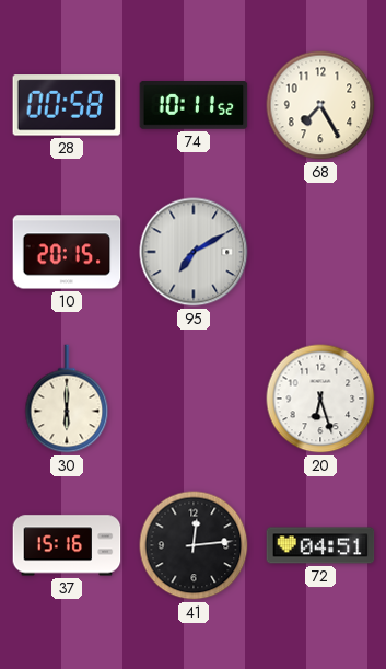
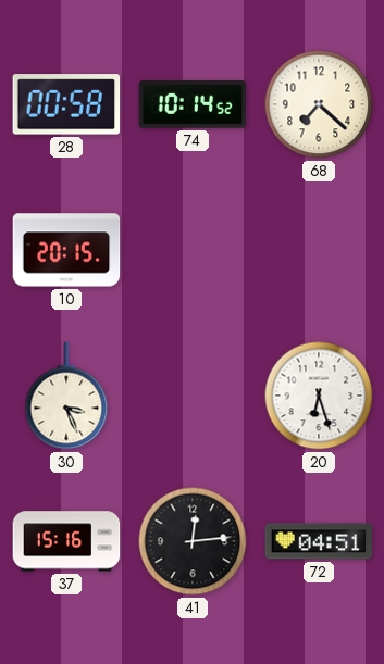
74: 10:11 -> 10:14 (193, 105)
68: 7:25 -> 7:22 (319, 104)
95: 7:10 -> none (194, 252)
30: 6:00 -> 3:26 (66, 396)
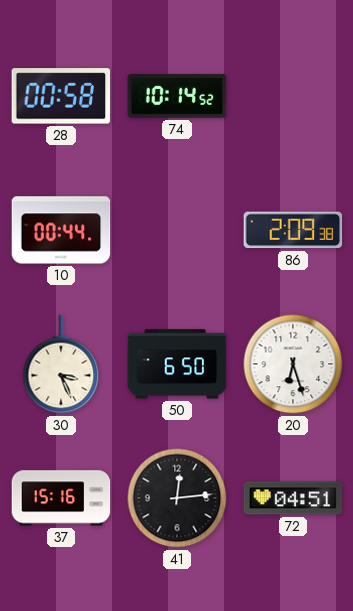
68: 7:22 -> none (319, 104)
10: 20:15 -> 00:44 (61, 230)
86: none -> 2:09 (293, 230)
50: none -> 6:50 (177, 364)
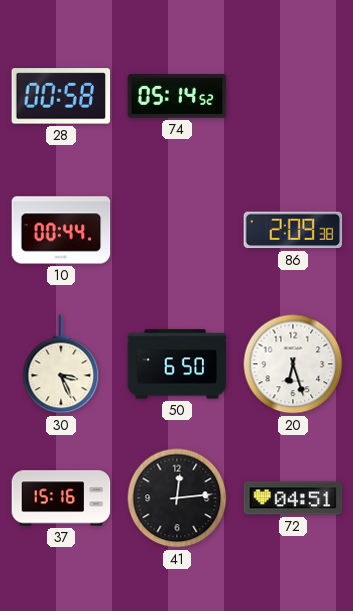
74: 10:14 -> 05:14 (177, 97)
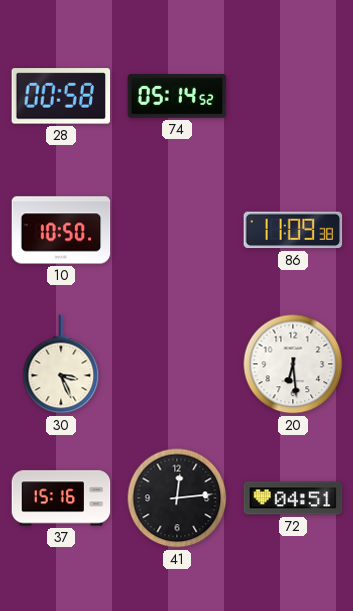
10: 00:44 -> 10:50 (61, 230)
86: 2:09 -> 11:09 (293, 230)
50: 6:50 -> none (177, 364)
20: 6:27 -> 6:29 (293, 364)
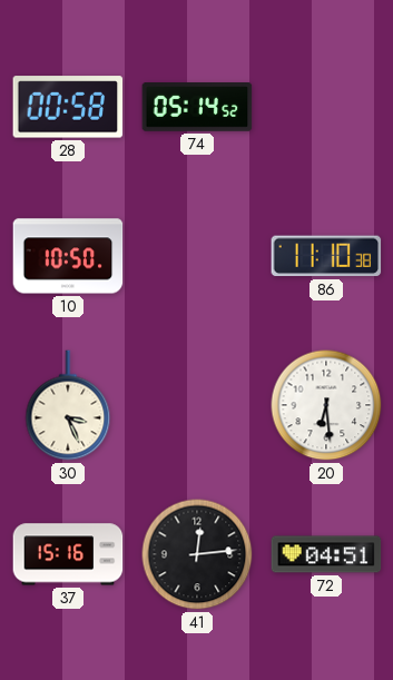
86: 11:09 -> 11:10 (326, 256)
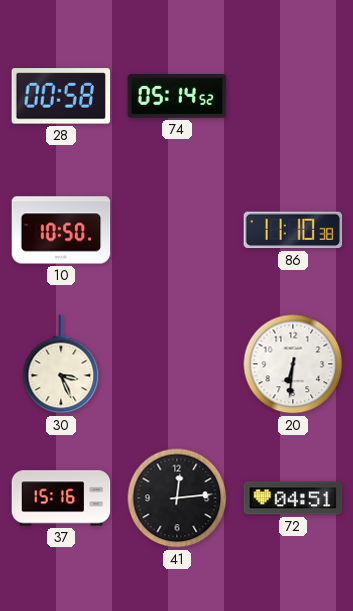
20: 6:29 -> 6:31 (293, 364)
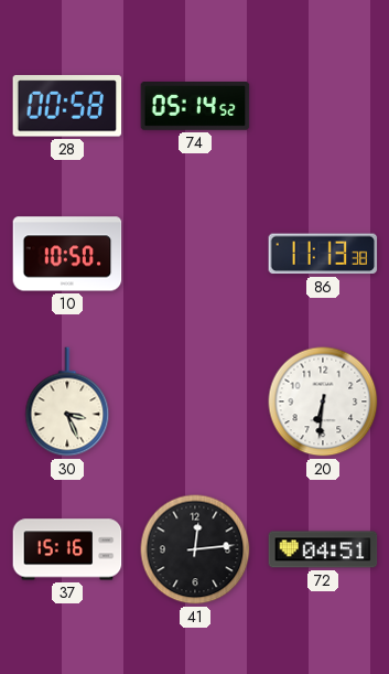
86: 11:10 -> 11:13 (323, 254)
